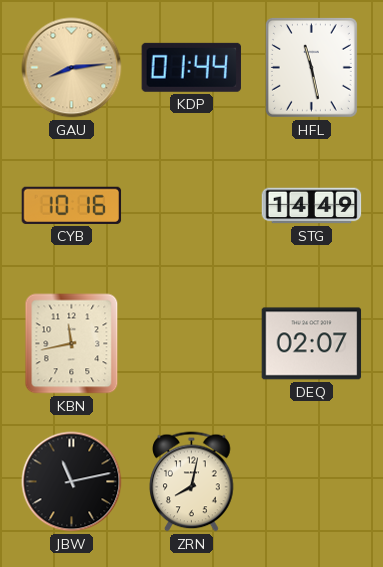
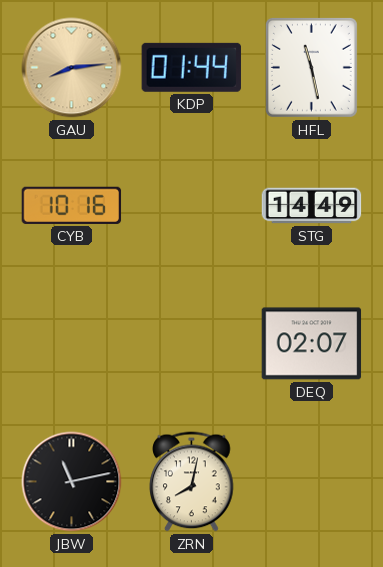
KBN: 11:43 -> none (72, 344)
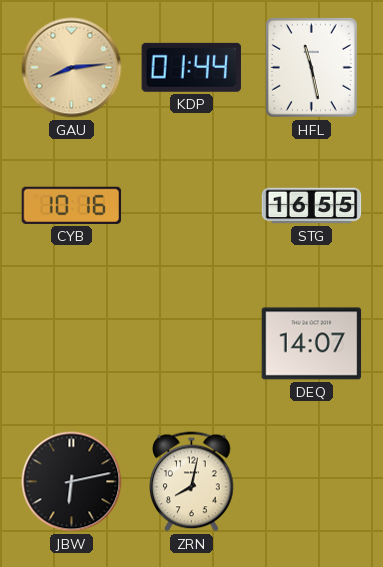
STG: 14:49 -> 16:55 (312, 206)
DEQ: 02:07 -> 14:07 (312, 344)
JBW: 11:13 -> 6:13 (72, 482)
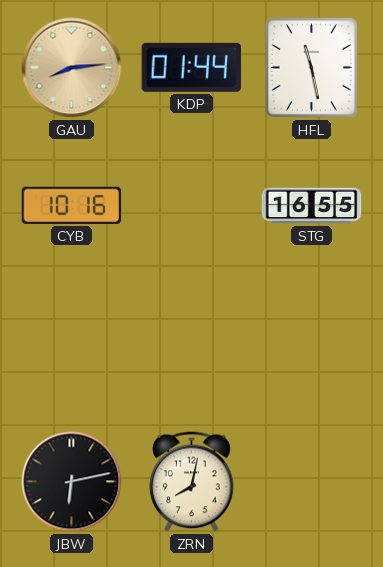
DEQ: 14:07 -> none (312, 344)
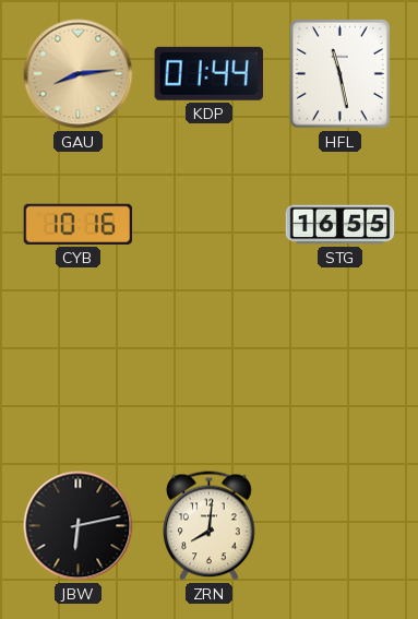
ZRN: 8:02 -> 8:01 (210, 526)
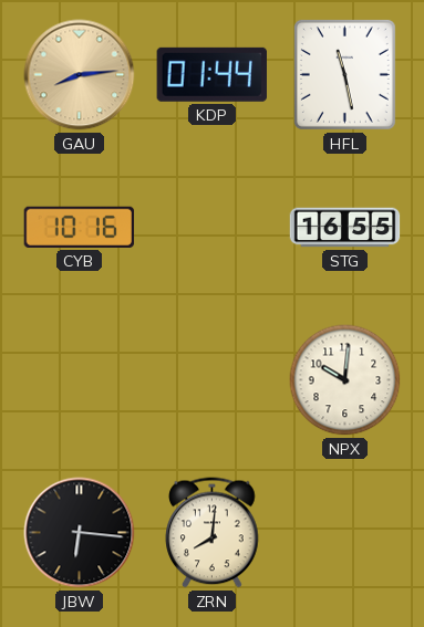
NPX: none -> 10:01 (345, 380)
JBW: 6:13 -> 6:16 (80, 533)
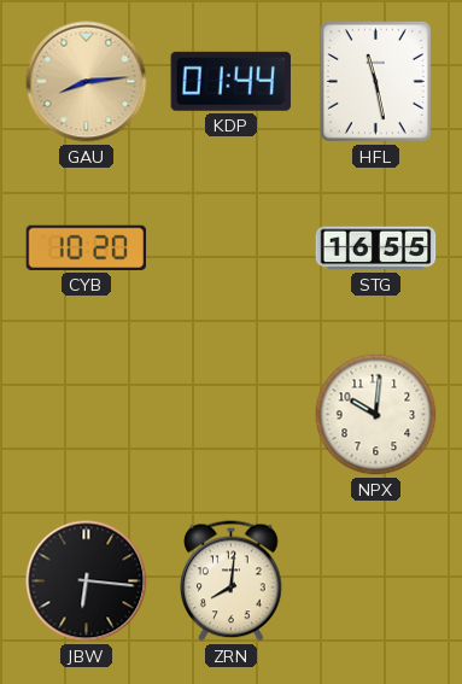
CYB: 10:16 -> 10:20 (87, 247)
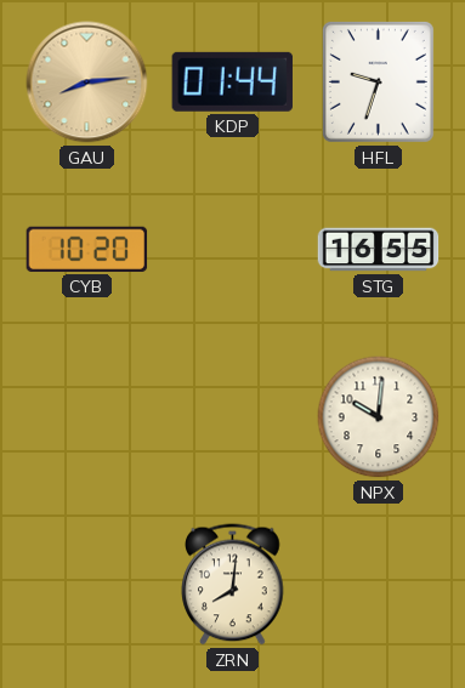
HFL: 11:28 -> 9:33 (378, 81)
JBW: 6:16 -> none (87, 581)
